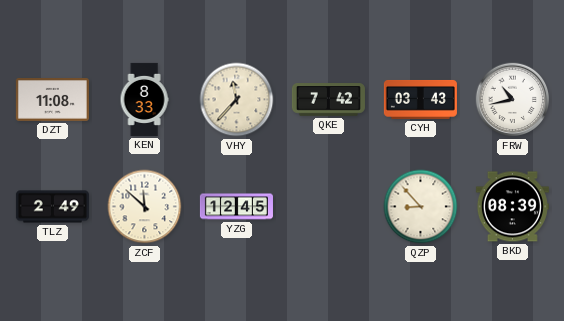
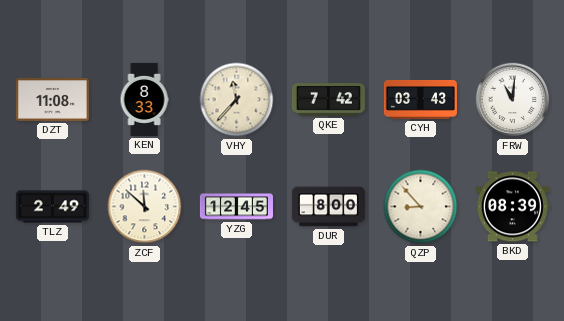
FRW: 10:43 -> 11:01 (513, 100)
DUR: none -> 8:00 (328, 207)
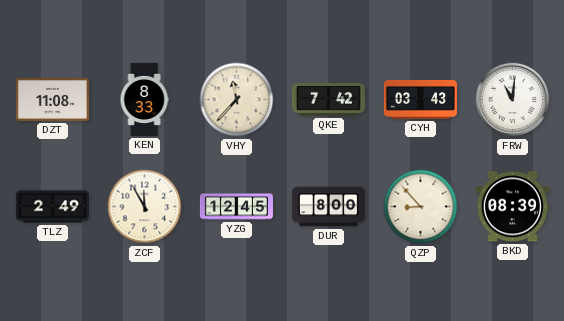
ZCF: 11:52 -> 11:55 (145, 207)
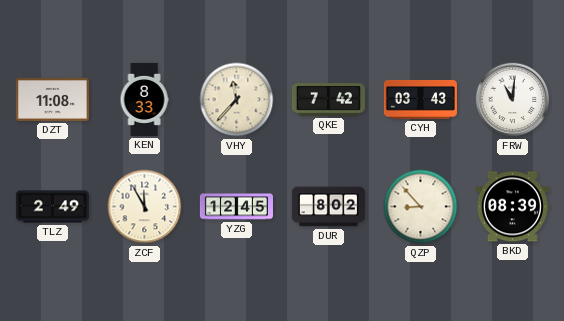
DUR: 8:00 -> 8:02 (328, 207)
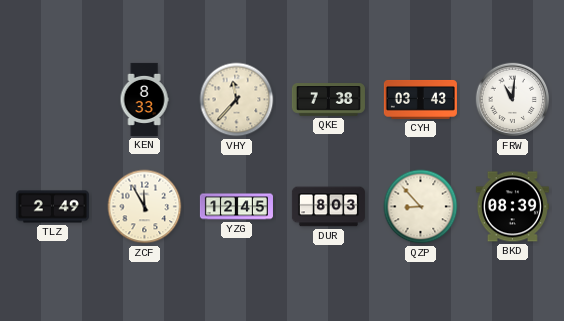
DZT: 11:08 -> none (52, 100)
QKE: 7:42 -> 7:38 (328, 100)
DUR: 8:02 -> 8:03 (328, 207)
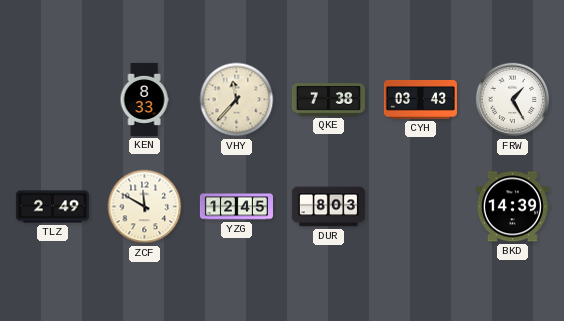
FRW: 11:01 -> 1:25 (513, 100)
ZCF: 11:55 -> 11:50 (145, 207)
QZP: 8:53 -> none (421, 207)
BKD: 08:39 -> 14:39 (512, 207)
